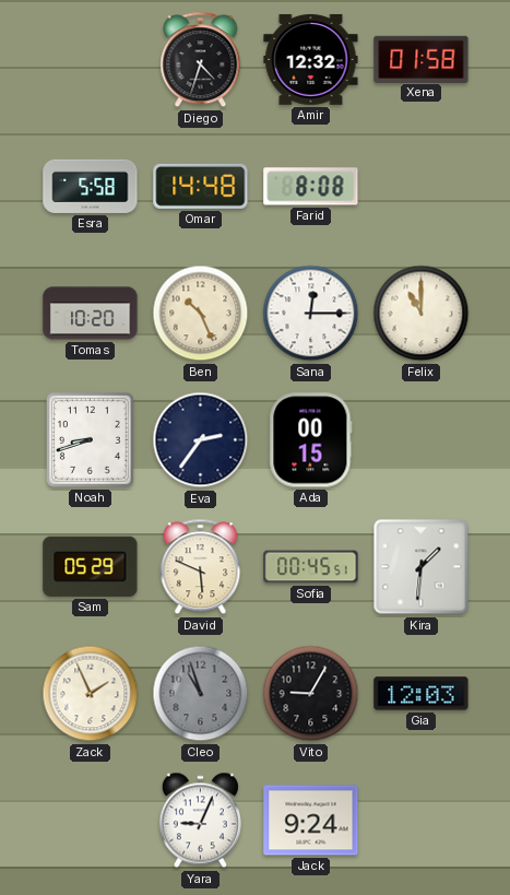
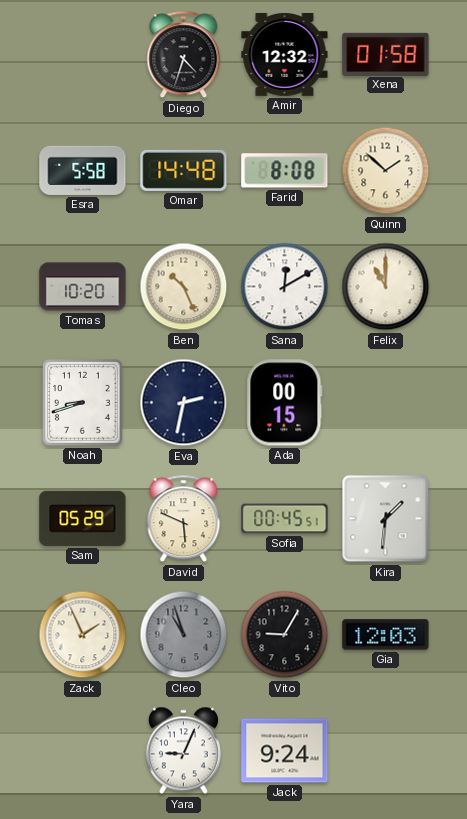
Quinn: none -> 1:52 (386, 171)
Sana: 12:15 -> 12:10 (285, 287)
Eva: 2:36 -> 2:32 (184, 403)
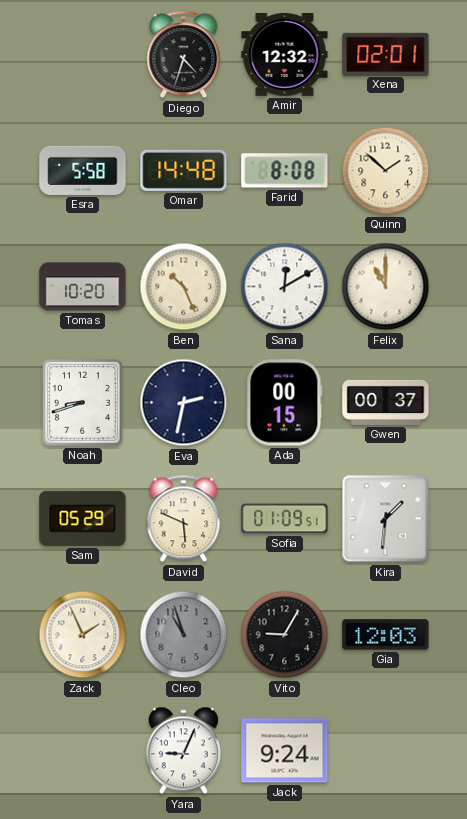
Xena: 01:58 -> 02:01 (386, 54)
Gwen: none -> 00:37 (386, 402)
Sofia: 00:45 -> 01:09 (285, 519)
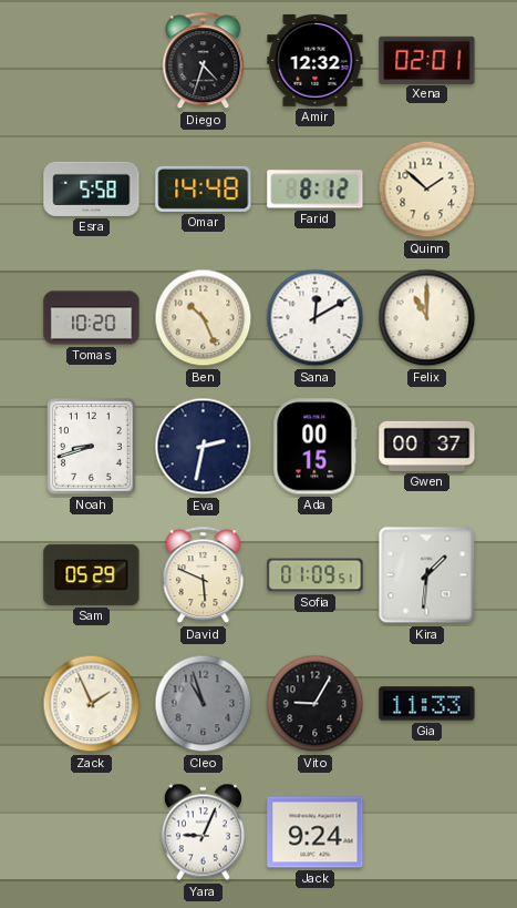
Farid: 8:08 -> 8:12 (316, 190)
Gia: 12:03 -> 11:33 (427, 704)
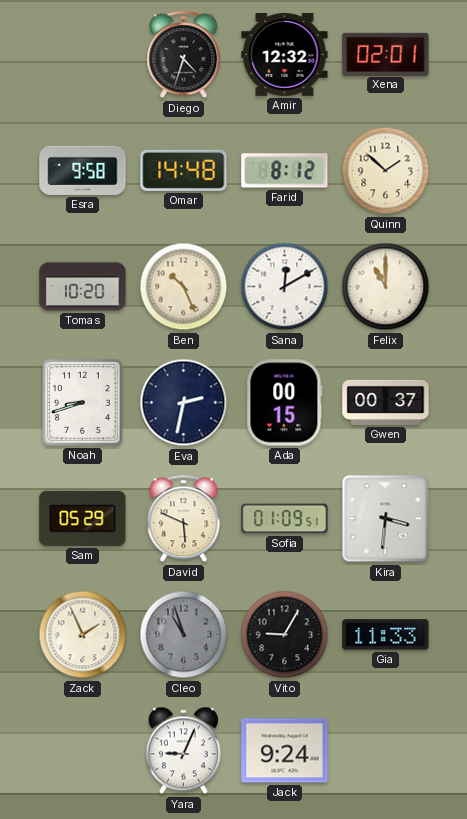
Esra: 5:58 -> 9:58 (83, 170)
Kira: 1:31 -> 3:31 (386, 519)
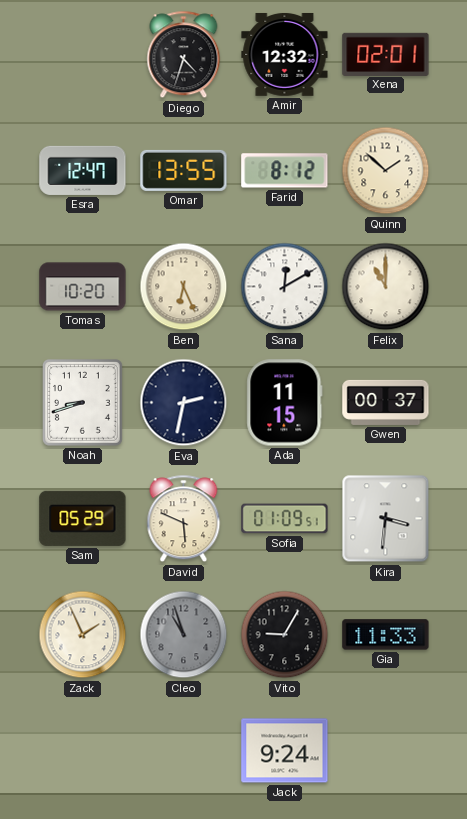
Esra: 9:58 -> 12:47 (83, 170)
Omar: 14:48 -> 13:55 (184, 170)
Ben: 10:26 -> 6:26 (184, 287)
Ada: 00:15 -> 11:15 (285, 403)
Yara: 9:04 -> none (183, 751)
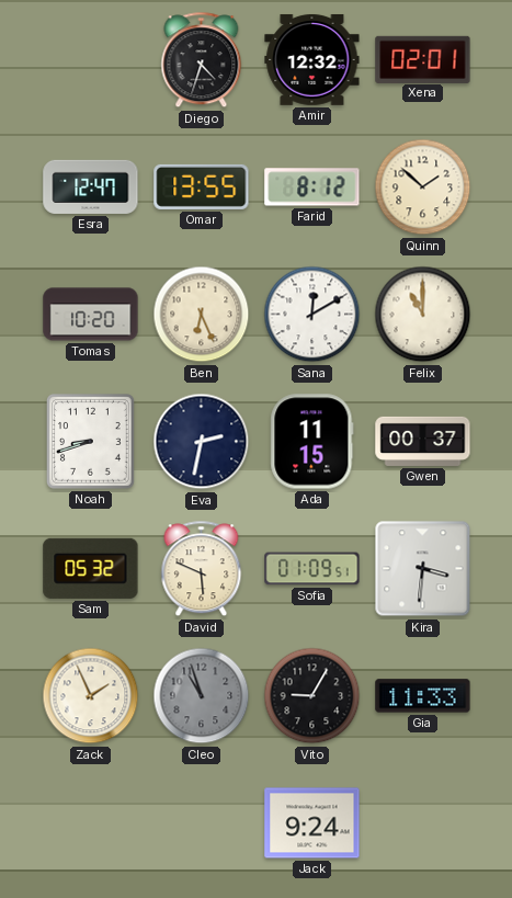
Sam: 05:29 -> 05:32 (91, 568)
